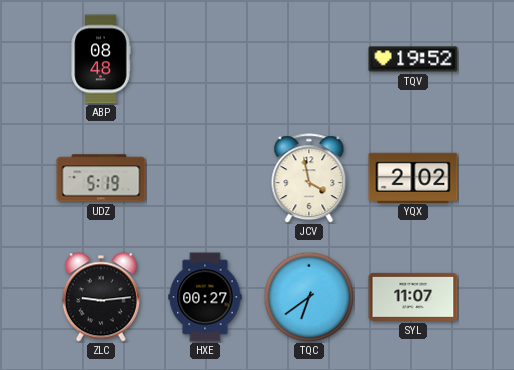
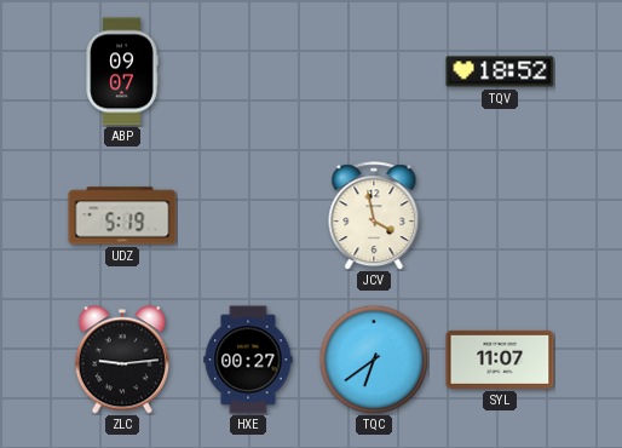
ABP: 08:48 -> 09:07 (122, 71)
TQV: 19:52 -> 18:52 (500, 71)
YQX: 2:02 -> none (413, 177)
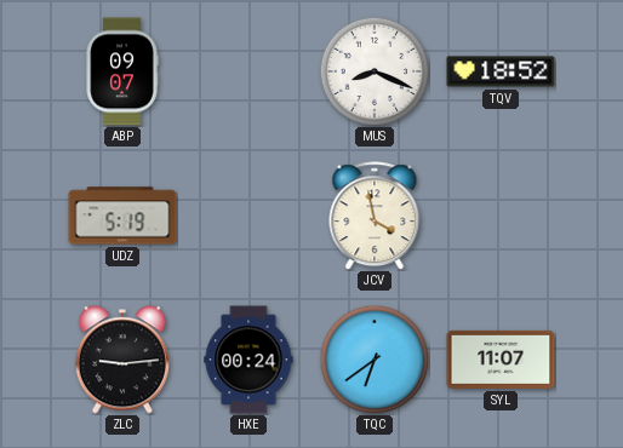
MUS: none -> 8:19 (375, 71)
HXE: 00:27 -> 00:24 (248, 360)
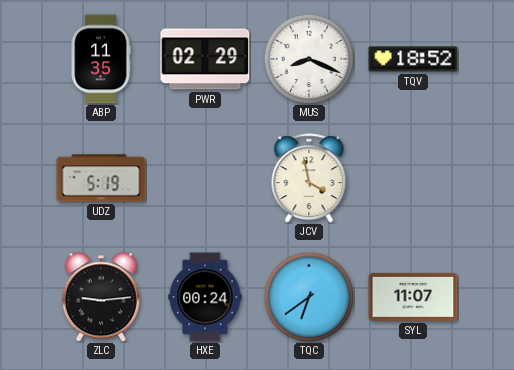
ABP: 09:07 -> 11:35 (101, 59)
PWR: none -> 02:29 (205, 59)
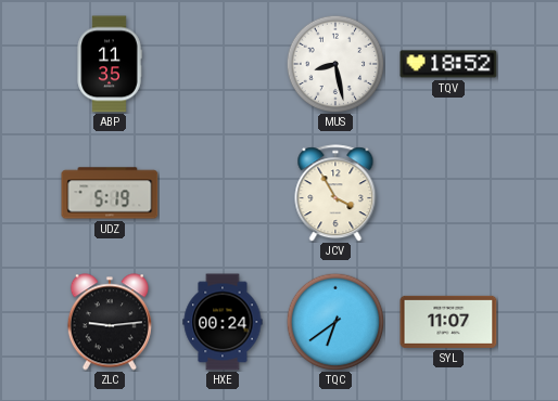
PWR: 02:29 -> none (205, 59)
MUS: 8:19 -> 8:28 (335, 64)
JCV: 3:58 -> 3:55 (335, 193)
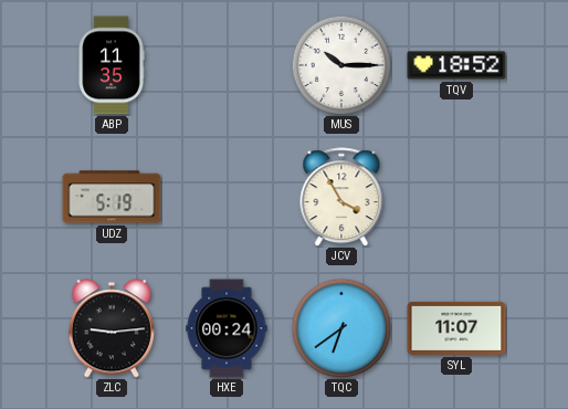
MUS: 8:28 -> 10:15 (341, 65)
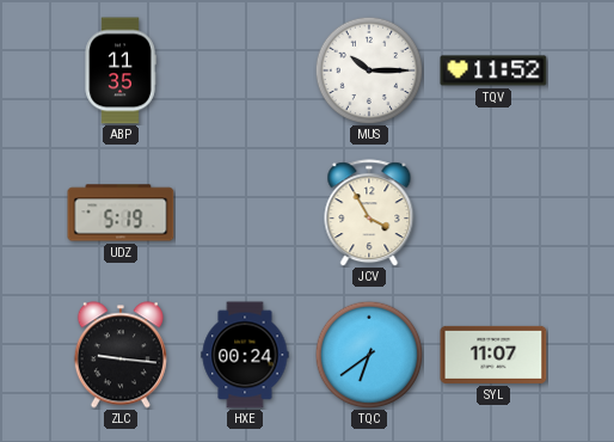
TQV: 18:52 -> 11:52 (493, 70)
ZLC: 9:14 -> 9:16 (121, 355)
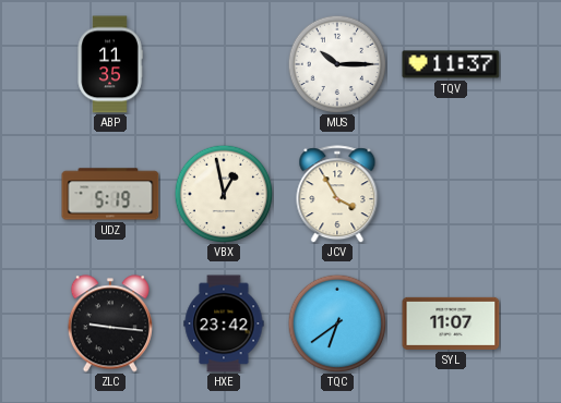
TQV: 11:52 -> 11:37 (451, 64)
VBX: none -> 12:58 (224, 194)
HXE: 00:24 -> 23:42 (224, 323)
